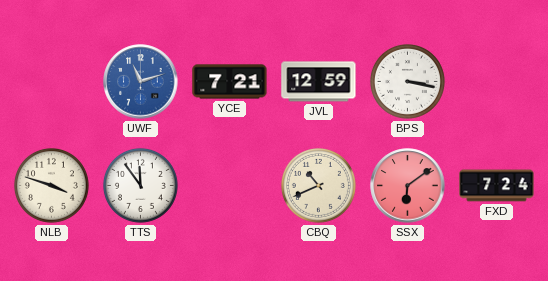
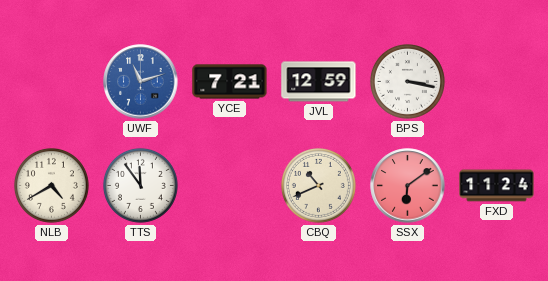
NLB: 3:48 -> 4:40 (51, 185)
FXD: 7:24 -> 11:24 (497, 186)
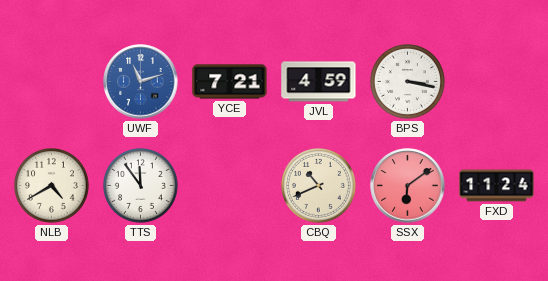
JVL: 12:59 -> 4:59 (319, 82)
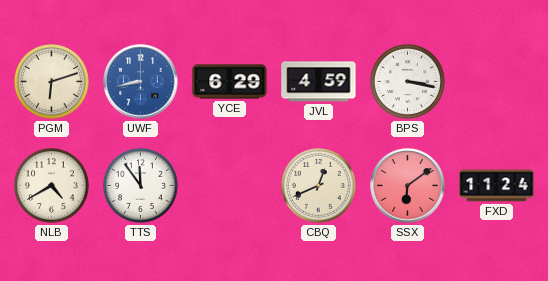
PGM: none -> 6:12 (51, 81)
UWF: 11:12 -> 8:43 (141, 82)
YCE: 7:21 -> 6:29 (230, 82)
CBQ: 10:41 -> 12:41 (318, 185)
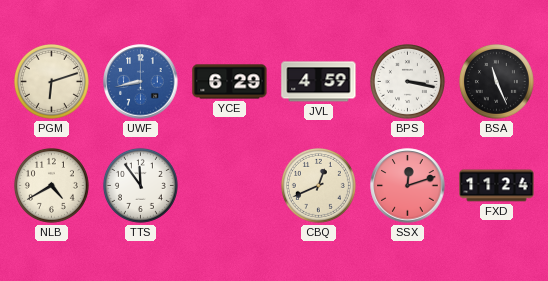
BSA: none -> 11:26 (496, 81)
SSX: 6:09 -> 12:12 (408, 186)
